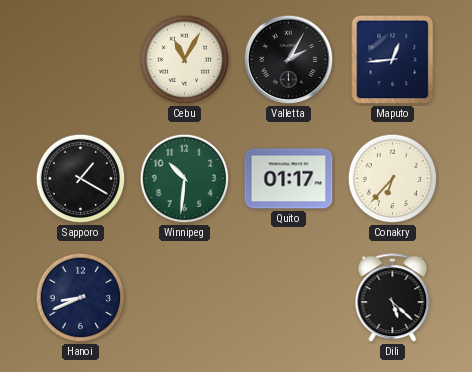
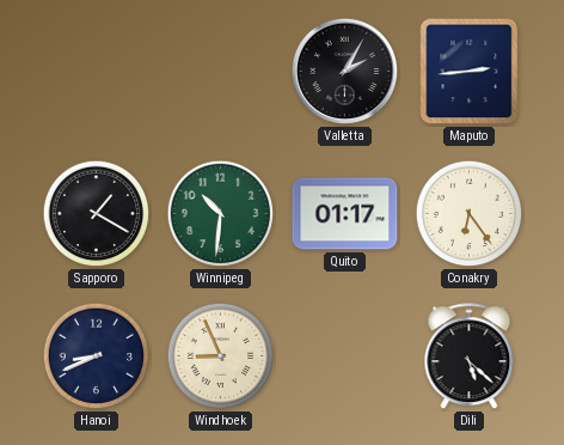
Cebu: 11:05 -> none (185, 60)
Maputo: 12:44 -> 2:44 (470, 72)
Conakry: 6:37 -> 6:24 (470, 214)
Windhoek: none -> 8:56 (221, 356)
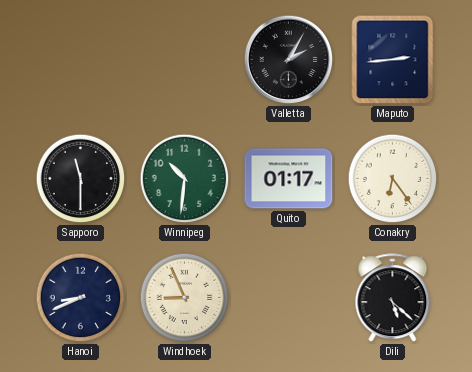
Sapporo: 1:20 -> 11:30 (81, 179)
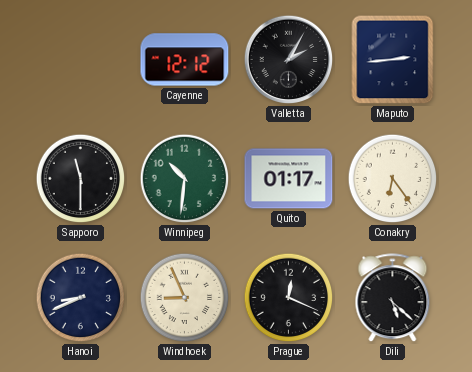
Cayenne: none -> 12:12 (185, 60)
Prague: none -> 12:19 (289, 298)
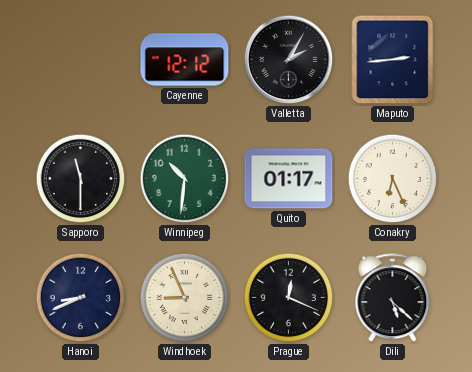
Conakry: 6:24 -> 6:26 (393, 179)
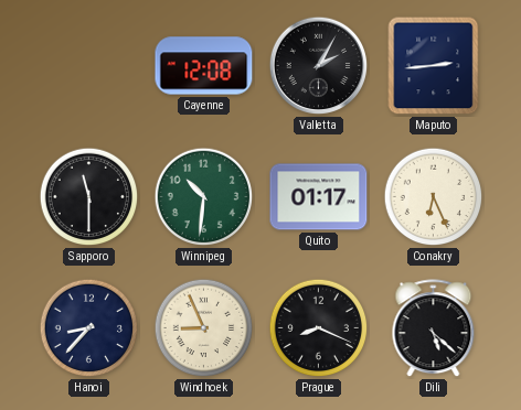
Cayenne: 12:12 -> 12:08 (204, 66)
Hanoi: 8:41 -> 8:37 (89, 328)
Prague: 12:19 -> 8:19 (319, 328)
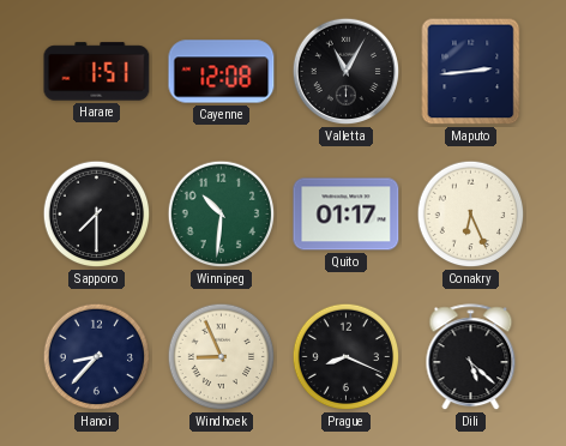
Harare: none -> 1:51 (97, 72)
Valletta: 2:05 -> 11:05 (347, 72)
Sapporo: 11:30 -> 7:30 (97, 215)
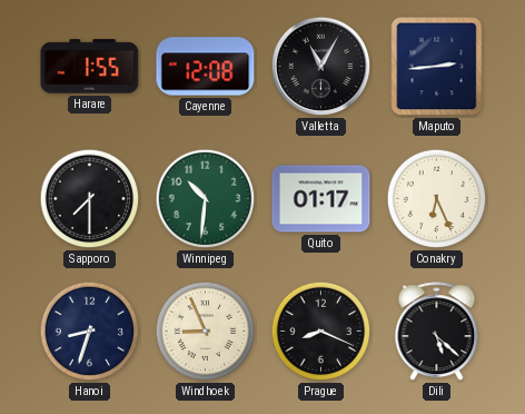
Harare: 1:51 -> 1:55 (90, 67)
Hanoi: 8:37 -> 8:33 (90, 332)
